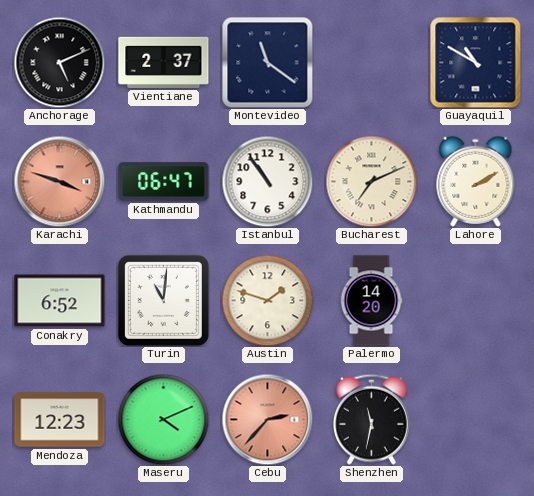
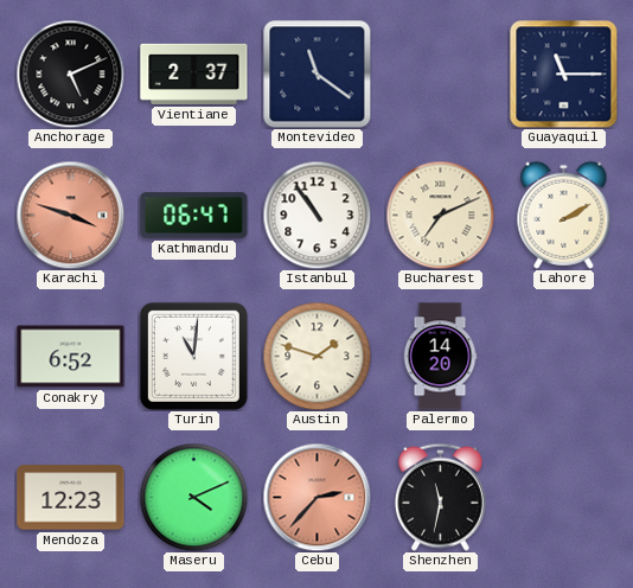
Guayaquil: 10:50 -> 11:15 (563, 73)
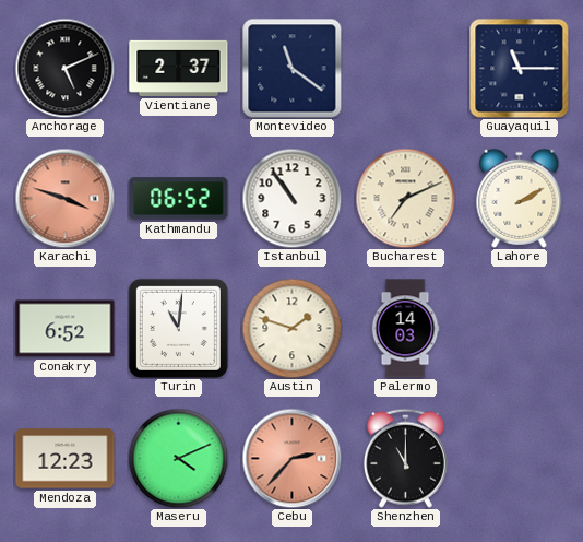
Kathmandu: 06:47 -> 06:52 (179, 199)
Palermo: 14:20 -> 14:03 (405, 329)
Shenzhen: 11:32 -> 11:00 (405, 458)
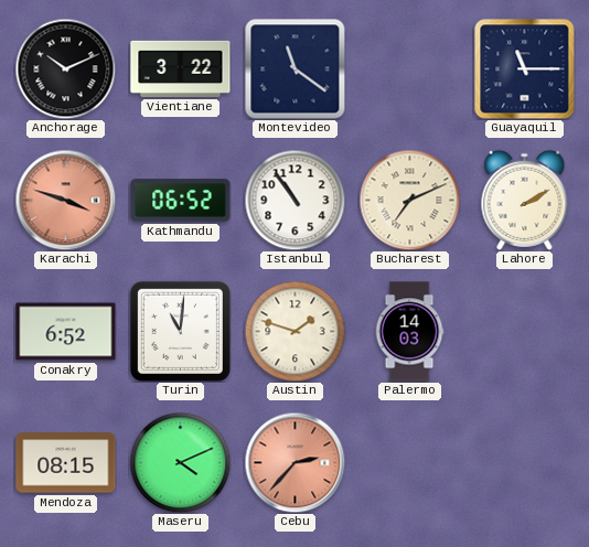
Anchorage: 5:11 -> 10:11 (65, 68)
Vientiane: 2:37 -> 3:22 (181, 68)
Mendoza: 12:23 -> 08:15 (66, 463)
Shenzhen: 11:00 -> none (405, 458)
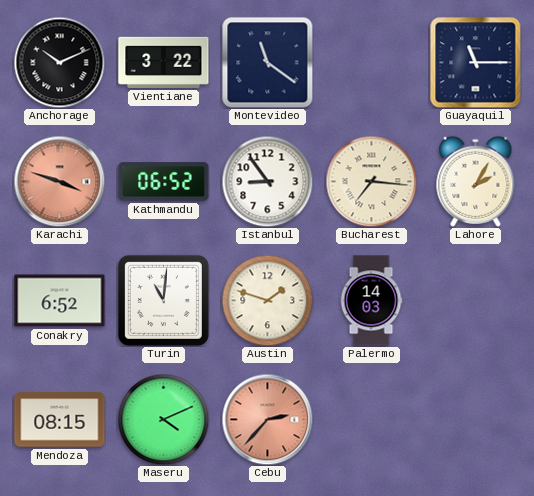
Istanbul: 10:54 -> 8:54 (267, 181)
Bucharest: 7:11 -> 7:16 (371, 181)
Lahore: 2:10 -> 2:05 (476, 181)
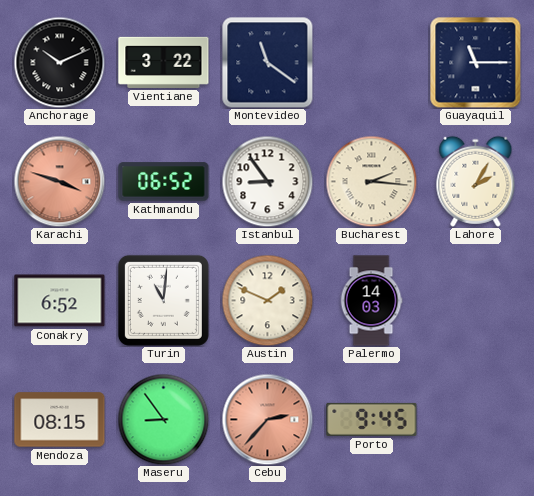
Bucharest: 7:16 -> 2:16 (371, 181)
Austin: 1:48 -> 1:49 (267, 300)
Maseru: 4:11 -> 8:54 (163, 419)
Porto: none -> 9:45 (372, 419)
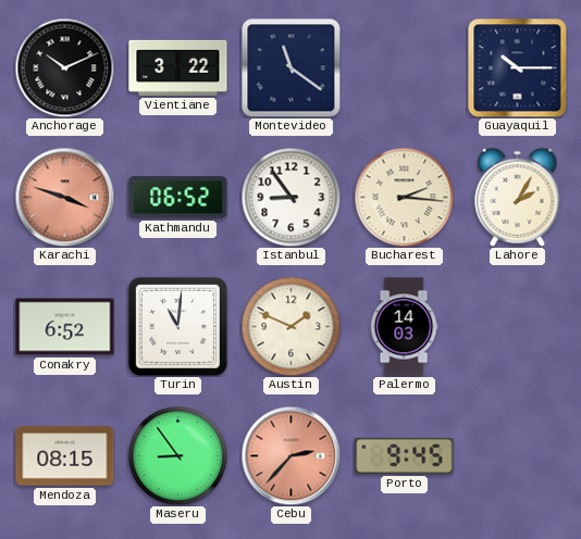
Guayaquil: 11:15 -> 10:15 (517, 67)
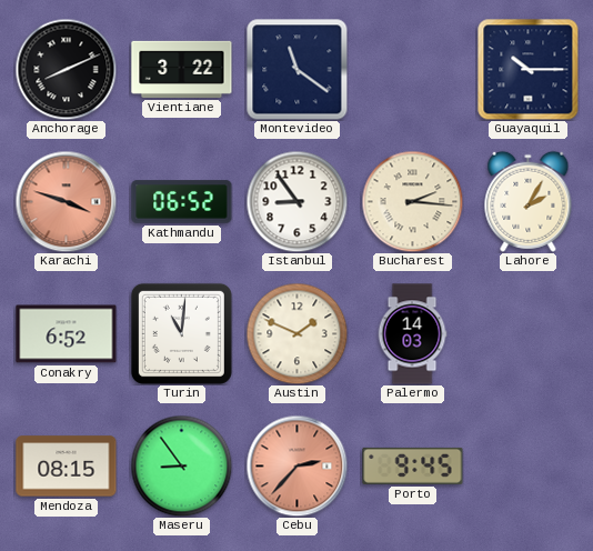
Anchorage: 10:11 -> 8:11 (66, 69)
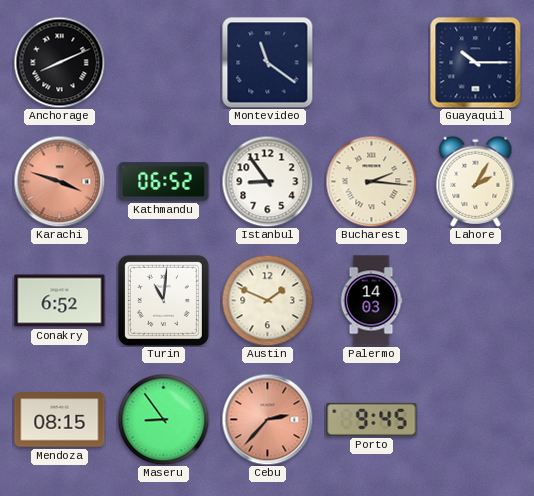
Vientiane: 3:22 -> none (182, 69)
